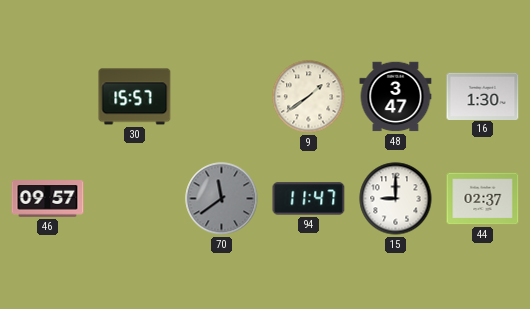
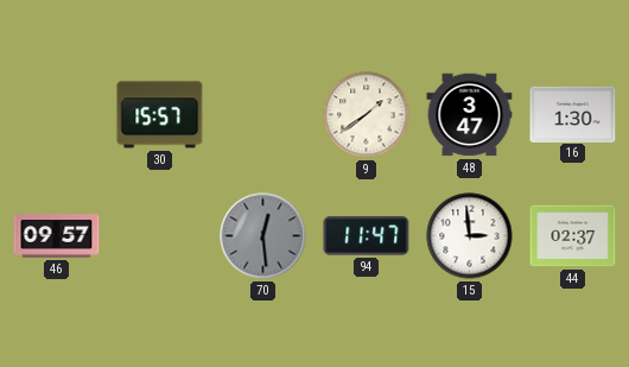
70: 11:39 -> 12:29 (263, 236)
15: 9:00 -> 2:59 (470, 236)
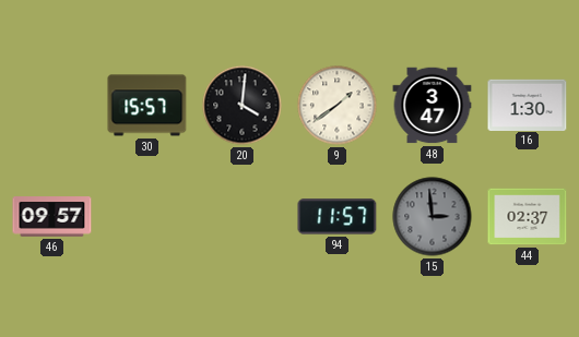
20: none -> 4:01 (243, 106)
70: 12:29 -> none (263, 236)
94: 11:47 -> 11:57 (338, 217)
15 dial: white -> grey (433, 217)
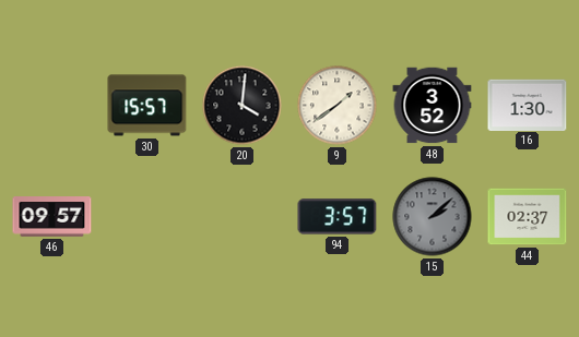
48: 3:47 -> 3:52 (433, 106)
94: 11:57 -> 3:57 (338, 217)
15: 2:59 -> 2:08 (433, 217)
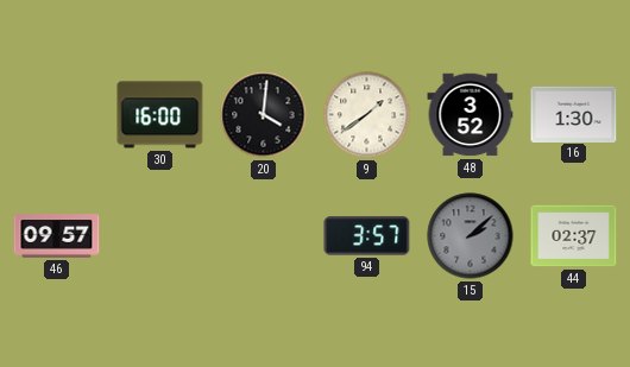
30: 15:57 -> 16:00 (160, 115)
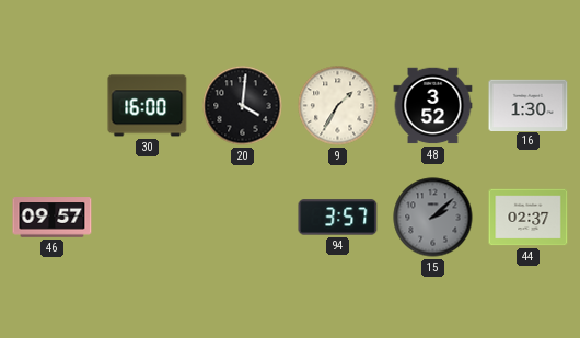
9: 1:39 -> 1:35 (338, 106)
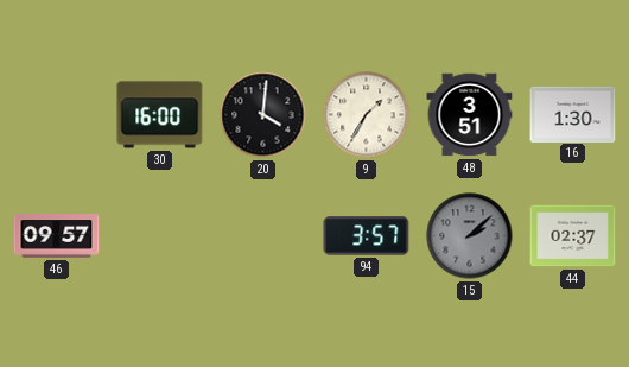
48: 3:52 -> 3:51 (470, 115)
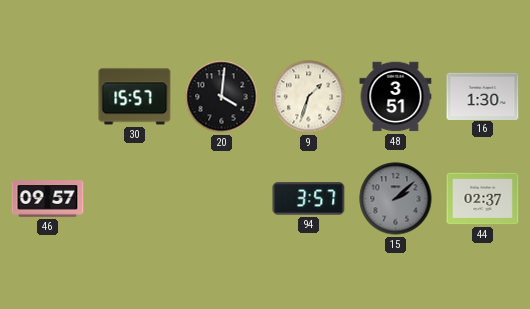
30: 16:00 -> 15:57 (135, 97)
9: 1:35 -> 1:33 (309, 97)
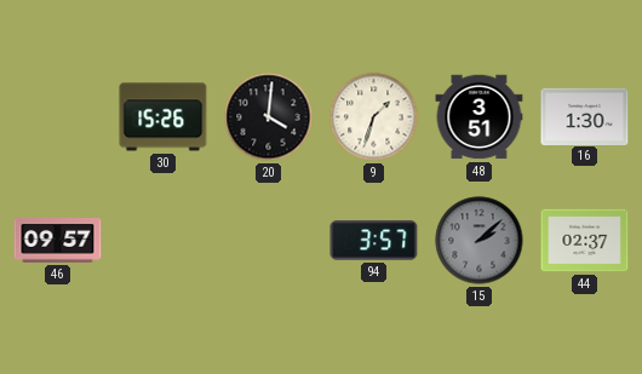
30: 15:57 -> 15:26 (164, 117)
